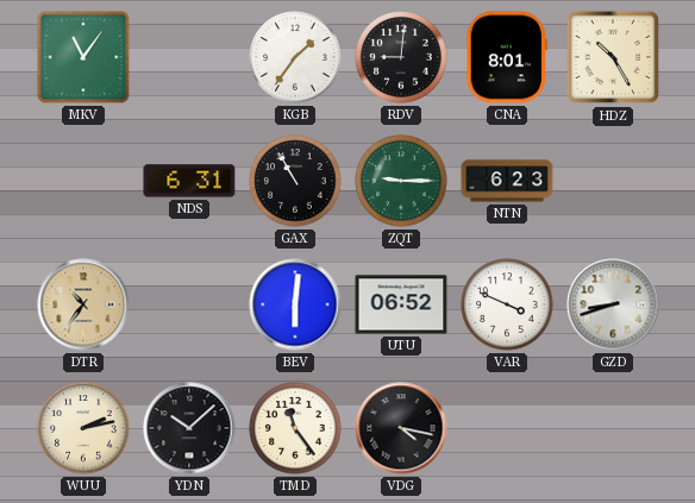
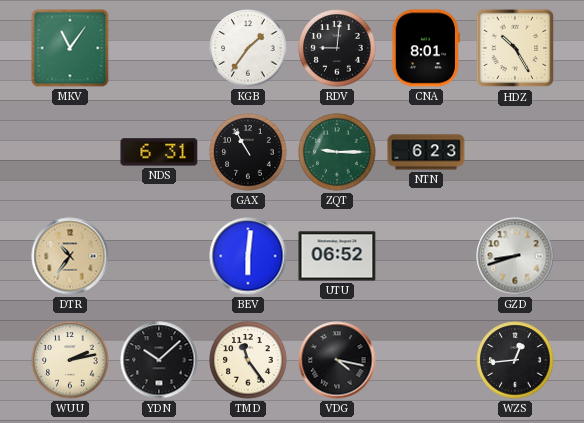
VAR: 3:49 -> none (507, 304)
WZS: none -> 12:44 (515, 360)
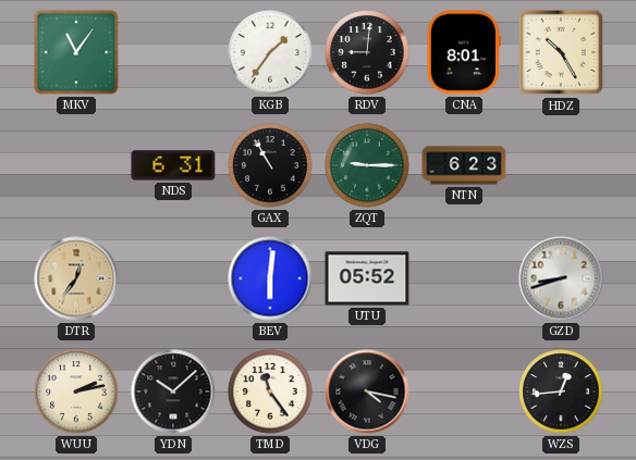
DTR: 10:36 -> 12:36 (76, 278)
UTU: 06:52 -> 05:52 (367, 278)
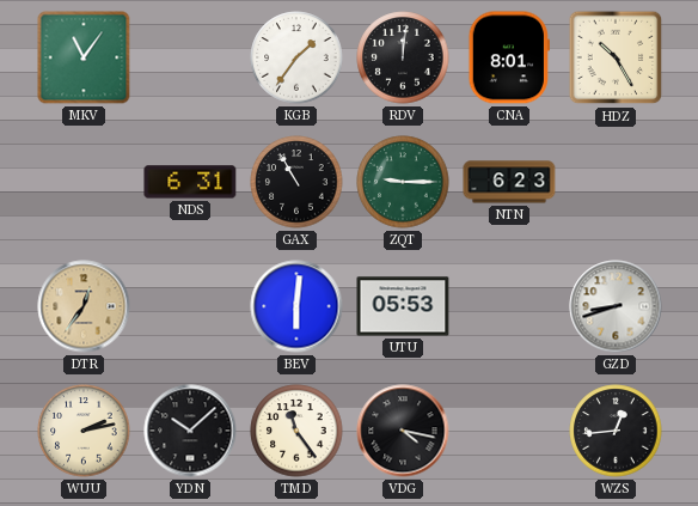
RDV: 9:01 -> 12:01 (403, 57)
UTU: 05:52 -> 05:53 (403, 306)
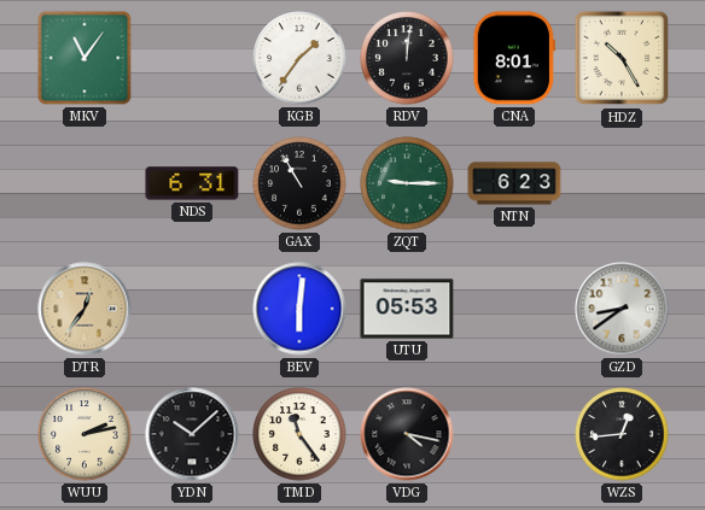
GZD: 8:42 -> 8:39 (622, 309)
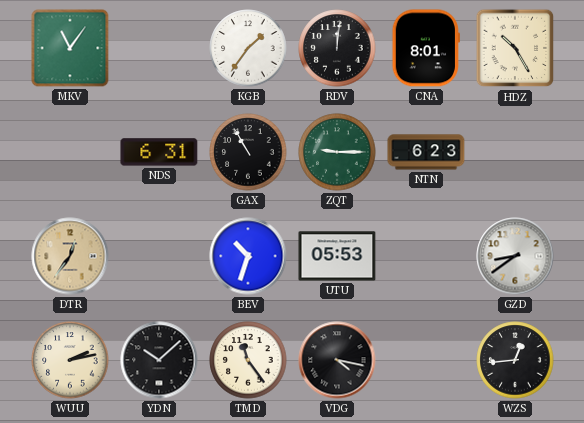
BEV: 6:01 -> 10:33 (248, 256)
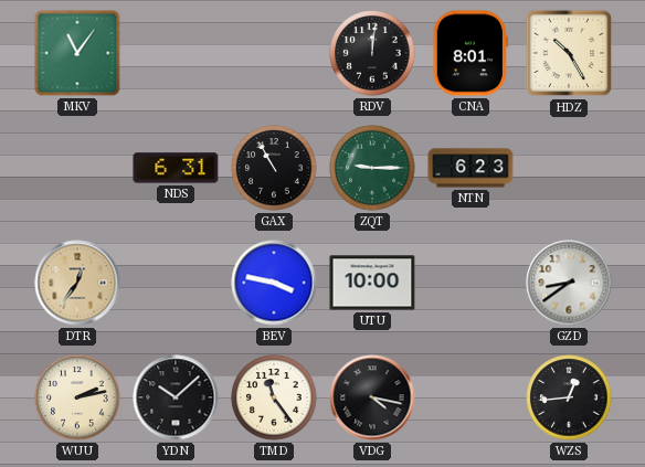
KGB: 1:36 -> none (248, 48)
BEV: 10:33 -> 3:47 (274, 283)
UTU: 05:53 -> 10:00 (372, 283)
